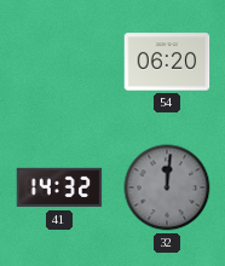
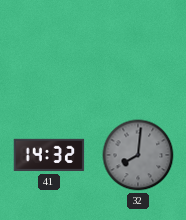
54: 06:20 -> none (167, 62)
32: 12:01 -> 8:01 (138, 155)
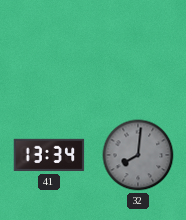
41: 14:32 -> 13:34 (49, 155)
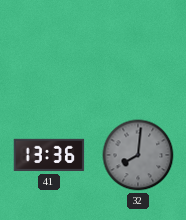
41: 13:34 -> 13:36 (49, 155)
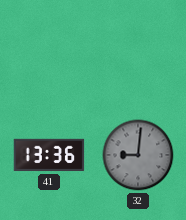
32: 8:01 -> 9:01 (138, 155)
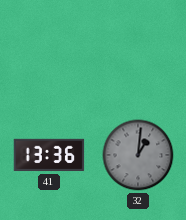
32: 9:01 -> 1:01 (138, 155)
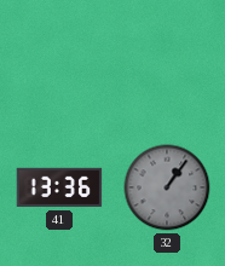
32: 1:01 -> 1:06 (167, 187)
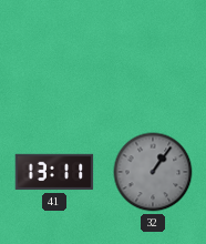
41: 13:36 -> 13:11 (54, 172)
